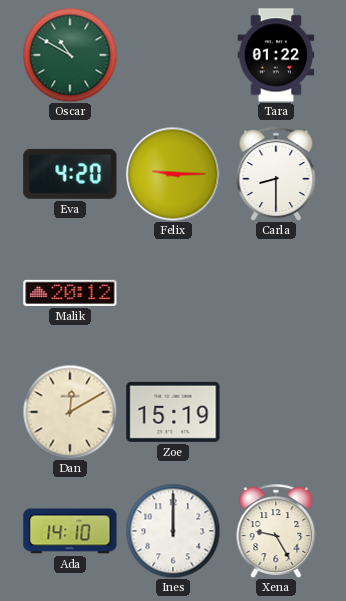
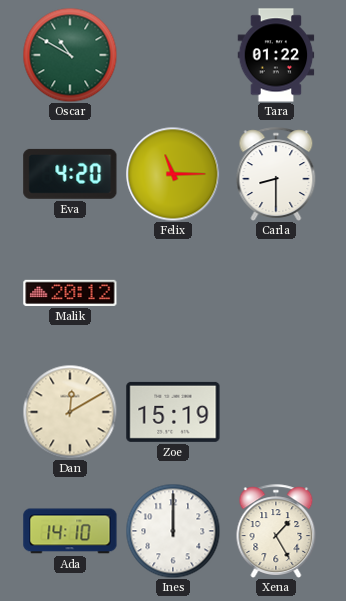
Felix: 9:15 -> 11:15 (173, 174)
Xena: 9:25 -> 1:25 (276, 531)
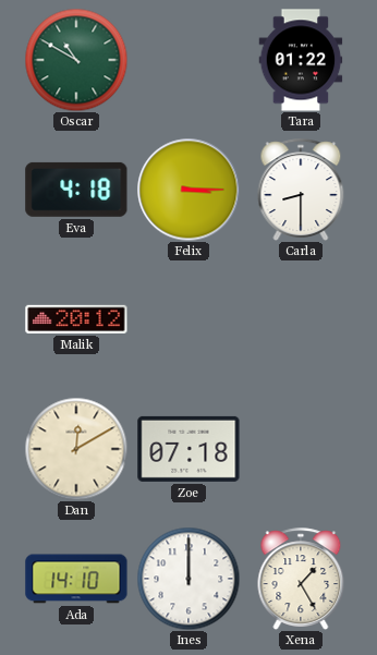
Eva: 4:20 -> 4:18 (76, 190)
Felix: 11:15 -> 3:15 (188, 190)
Zoe: 15:19 -> 07:18 (188, 449)
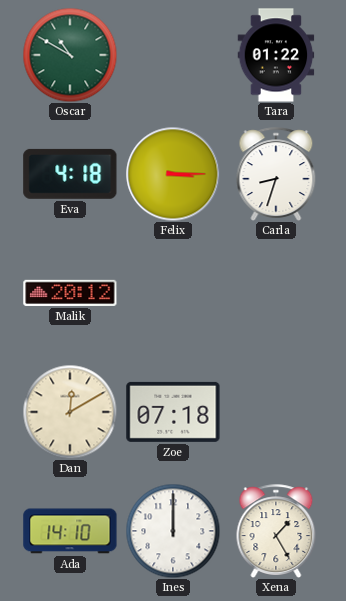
Carla: 8:30 -> 8:33 (276, 174)
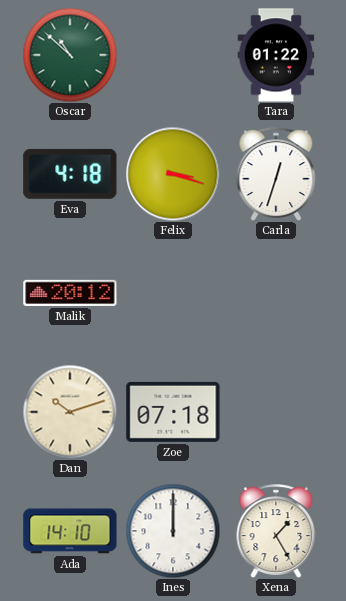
Oscar: 10:50 -> 10:52 (70, 55)
Felix: 3:15 -> 3:18 (173, 174)
Carla: 8:33 -> 12:33 (276, 174)
Dan: 12:10 -> 10:12 (70, 412)
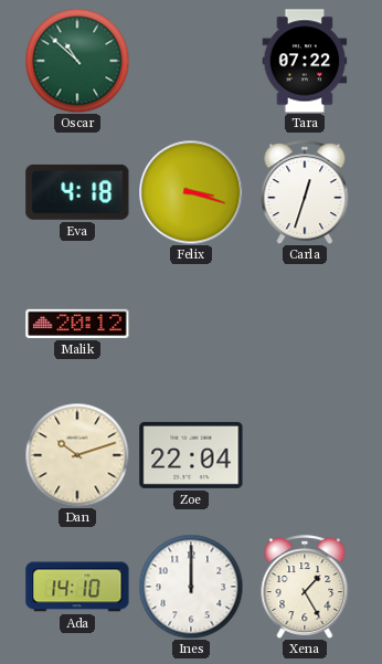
Tara: 01:22 -> 07:22 (305, 61)
Zoe: 07:18 -> 22:04 (191, 455)
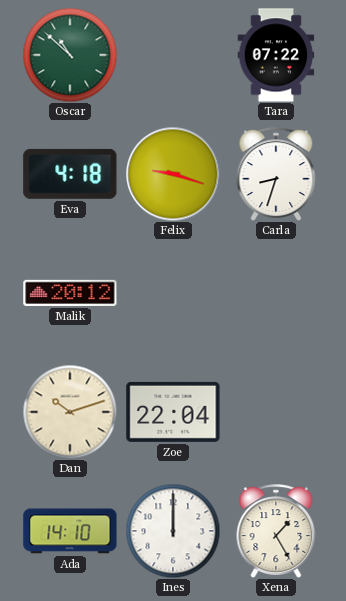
Felix: 3:18 -> 9:18 (173, 174)
Carla: 12:33 -> 8:33 (276, 174)
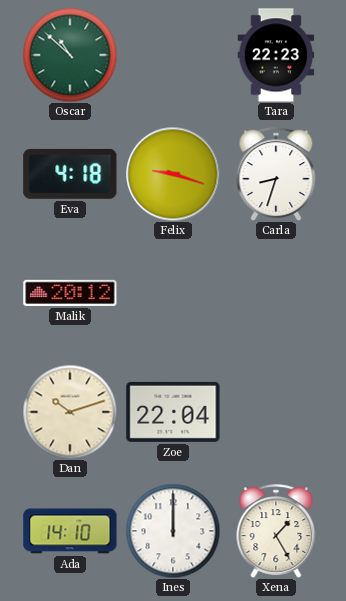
Tara: 07:22 -> 22:23 (276, 55)
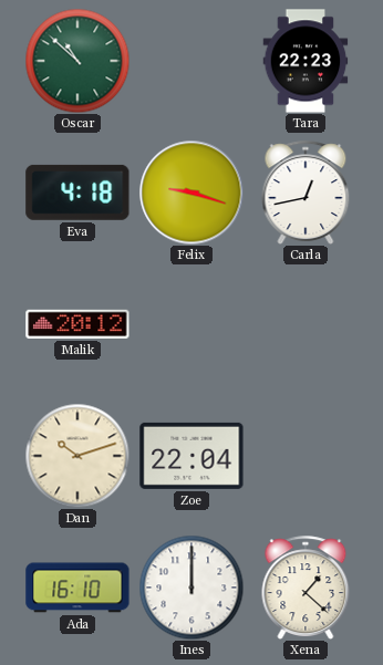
Carla: 8:33 -> 12:43 (306, 193)
Ada: 14:10 -> 16:10 (77, 588)
Xena: 1:25 -> 1:22 (306, 588)
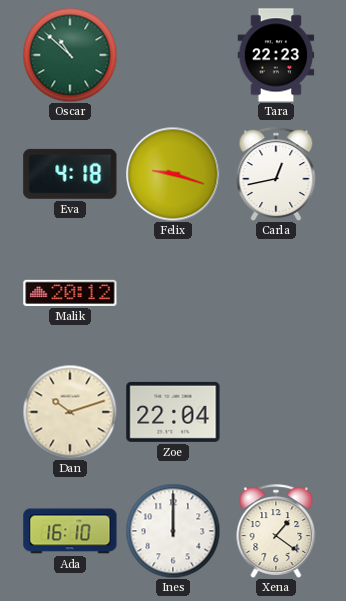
Xena: 1:22 -> 1:21 (276, 531)
